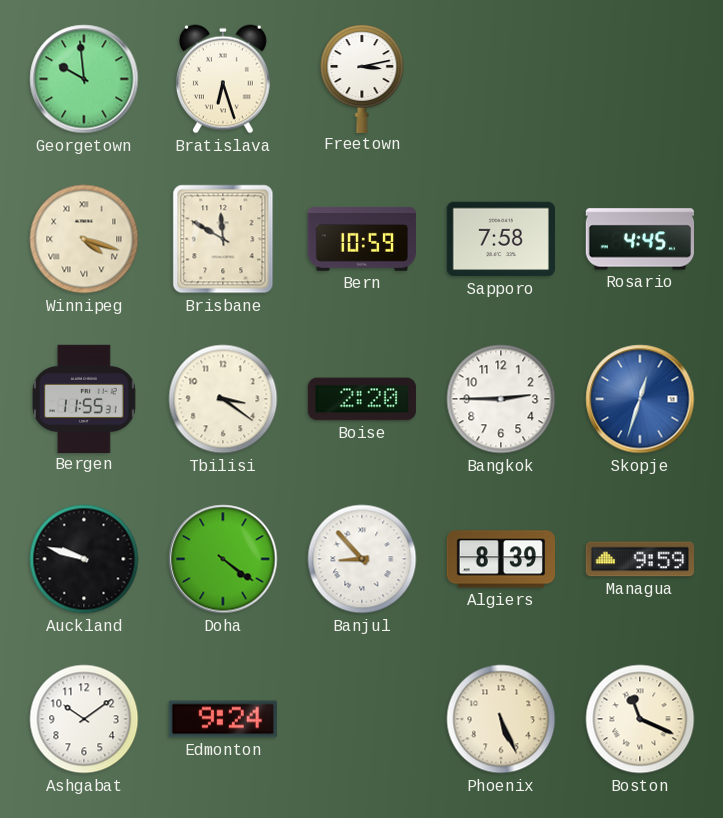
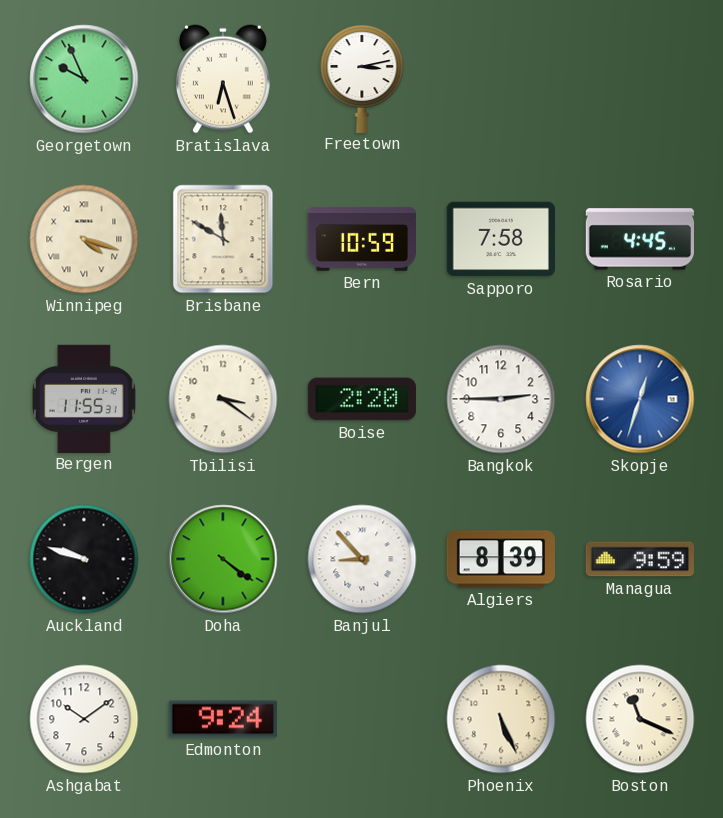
Georgetown: 9:59 -> 9:56 (84, 79)
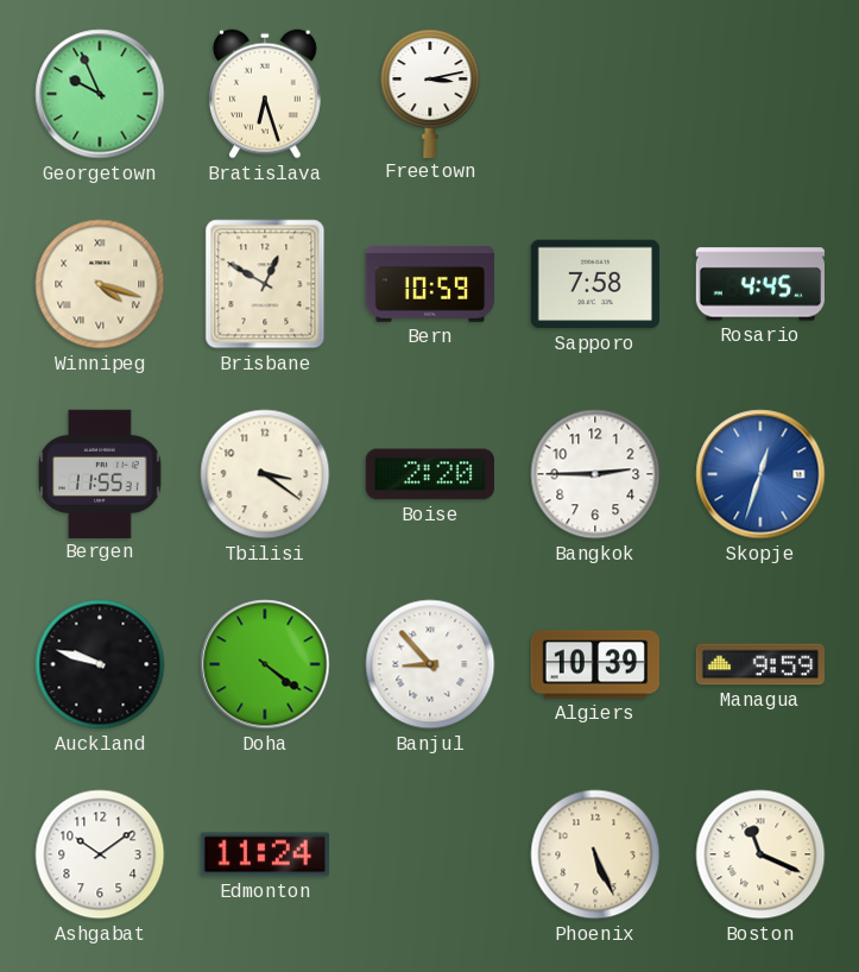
Brisbane: 11:50 -> 12:50 (265, 284)
Algiers: 8:39 -> 10:39 (594, 664)
Edmonton: 9:24 -> 11:24 (265, 854)
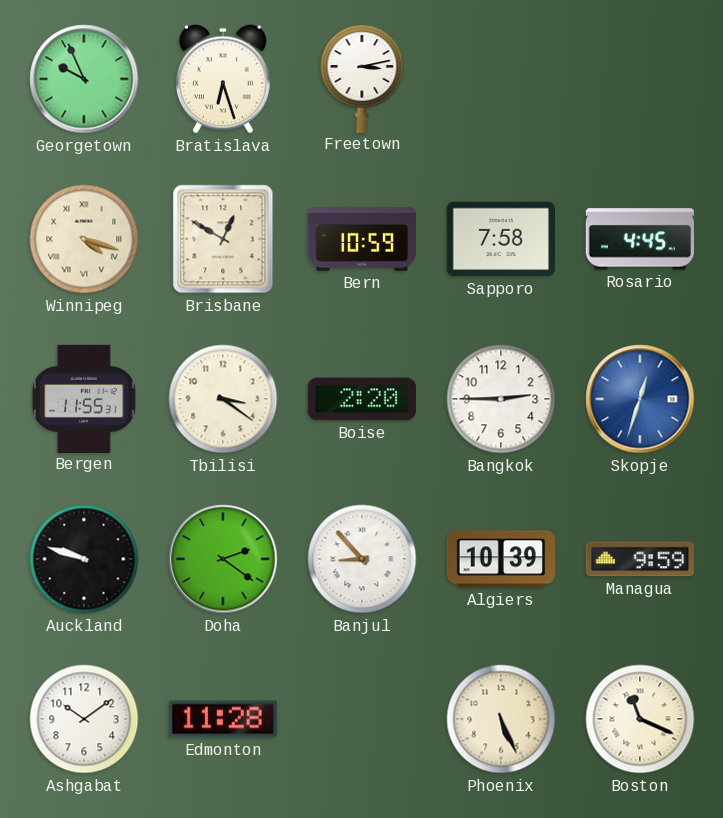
Doha: 4:21 -> 2:21 (223, 559)
Edmonton: 11:24 -> 11:28 (223, 719)
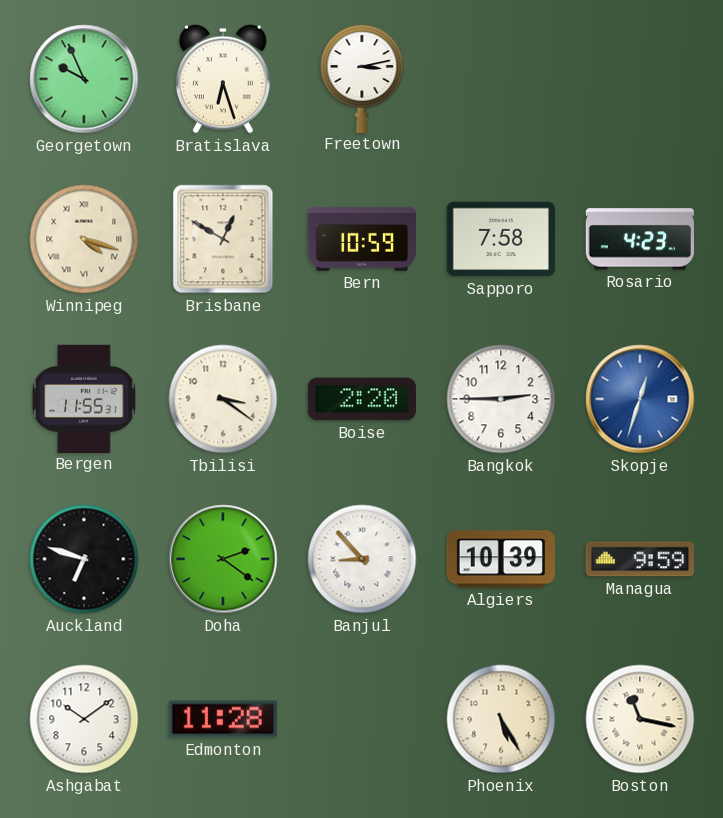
Rosario: 4:45 -> 4:23 (639, 239)
Auckland: 9:48 -> 6:48 (84, 559)
Phoenix: 5:26 -> 5:25 (501, 719)
Boston: 11:19 -> 11:17 (640, 719)
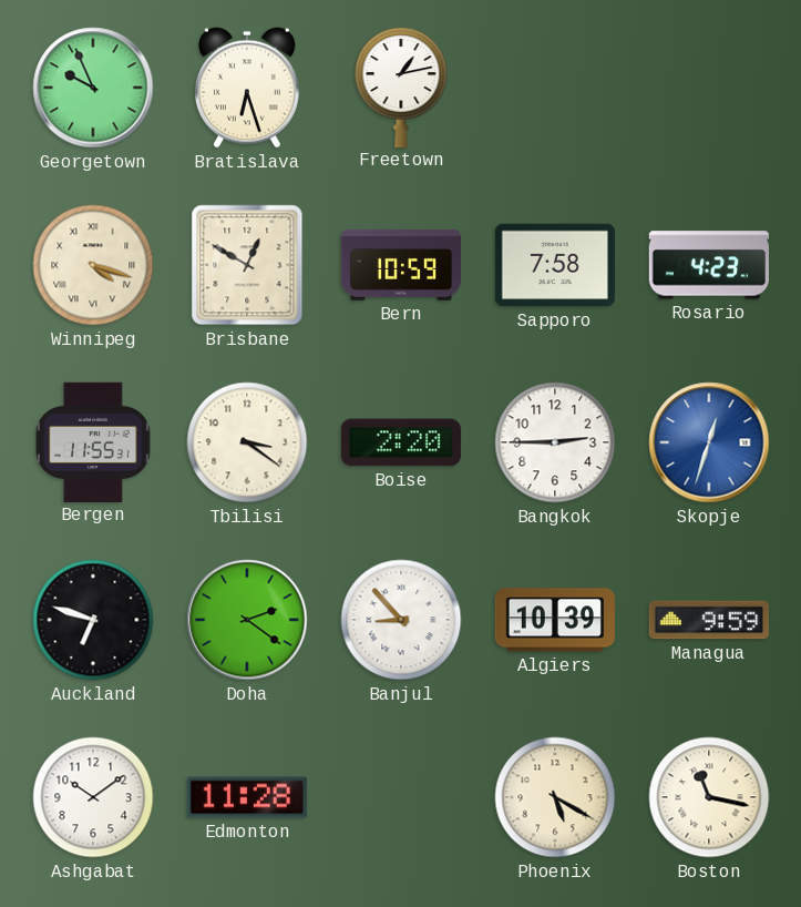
Freetown: 3:13 -> 1:13 (401, 86)
Phoenix: 5:25 -> 5:20 (555, 797)
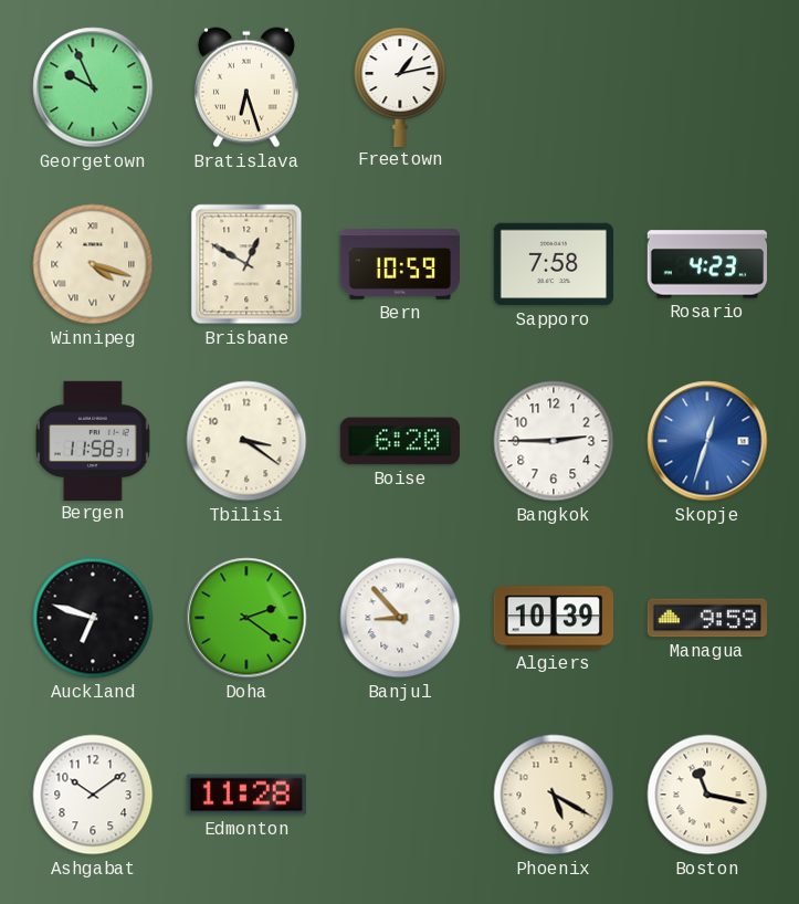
Bergen: 11:55 -> 11:58 (94, 440)
Boise: 2:20 -> 6:20 (400, 441)
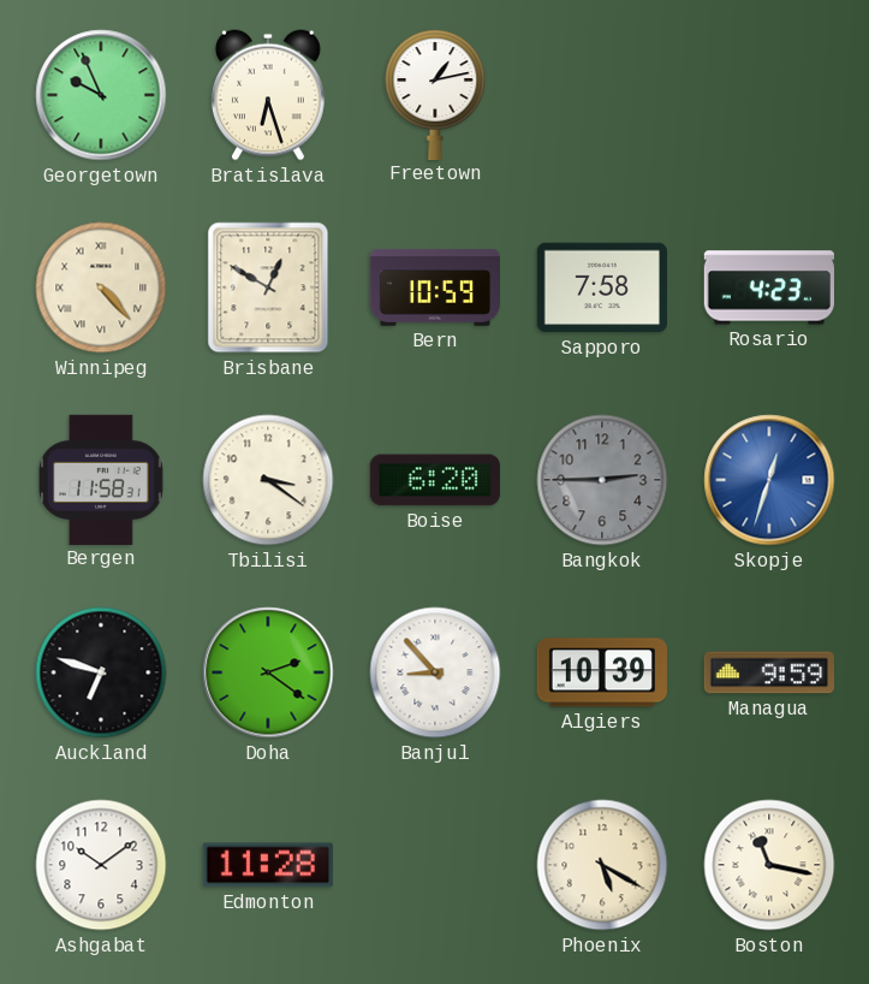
Winnipeg: 4:18 -> 4:23 (101, 288)
Bangkok dial: white -> grey (602, 480)
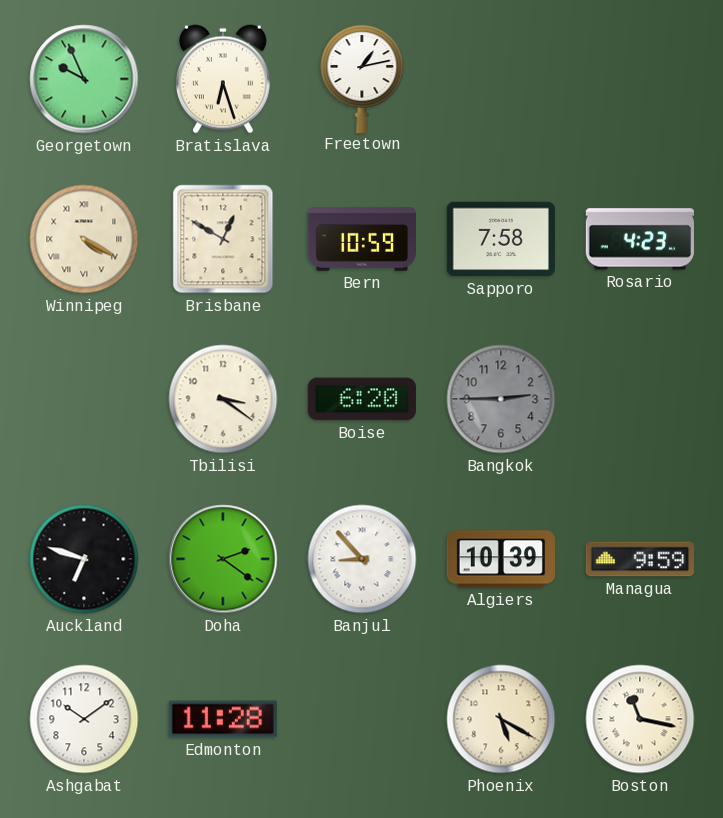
Winnipeg: 4:23 -> 4:20 (84, 239)
Bergen: 11:58 -> none (102, 479)
Skopje: 12:33 -> none (769, 480)
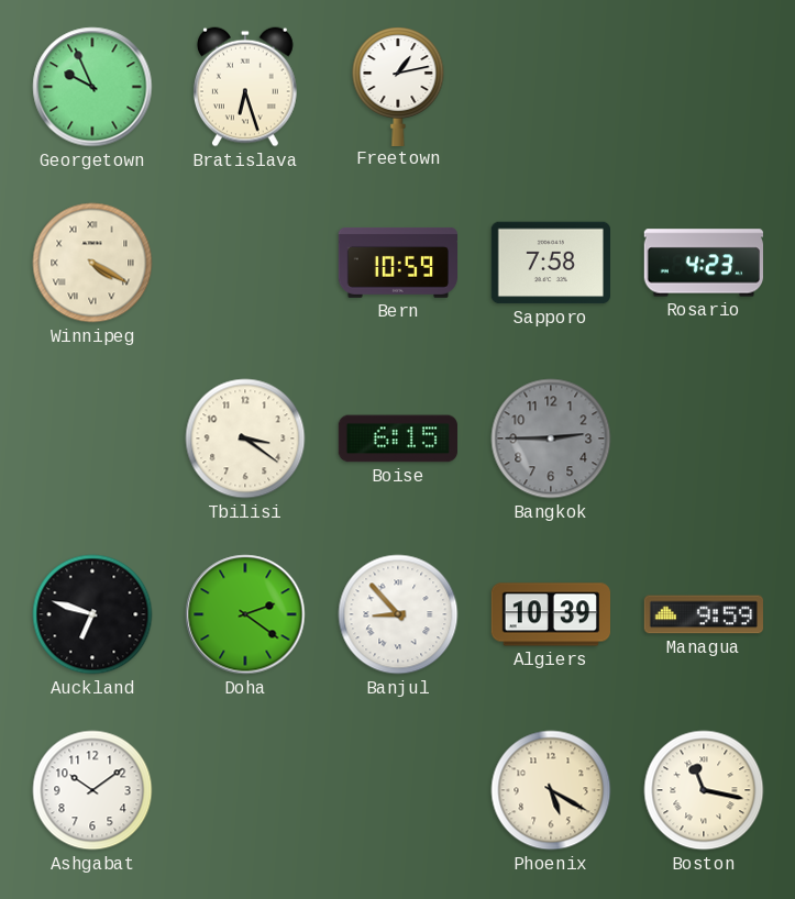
Brisbane: 12:50 -> none (223, 239)
Boise: 6:20 -> 6:15 (398, 439)
Edmonton: 11:28 -> none (223, 719)
